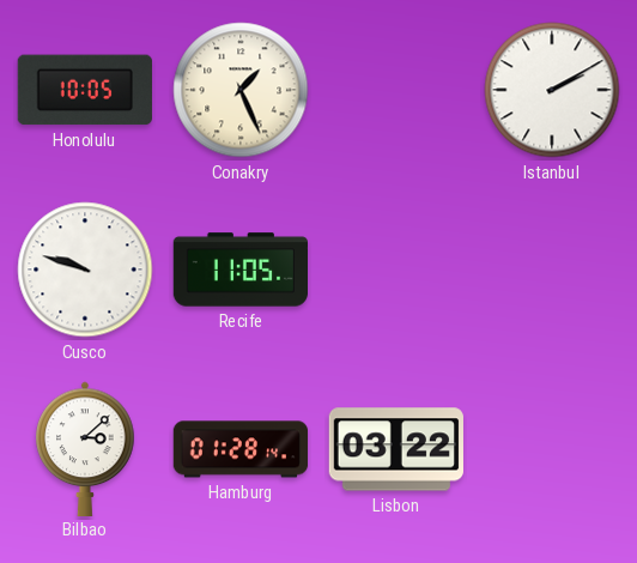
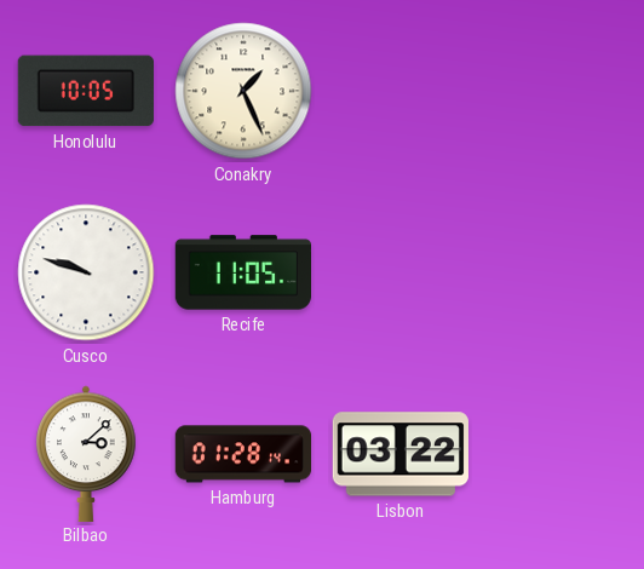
Istanbul: 2:10 -> none (552, 90)
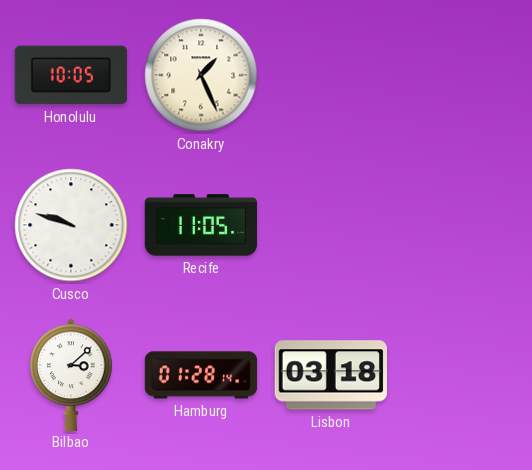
Lisbon: 03:22 -> 03:18 (331, 375)
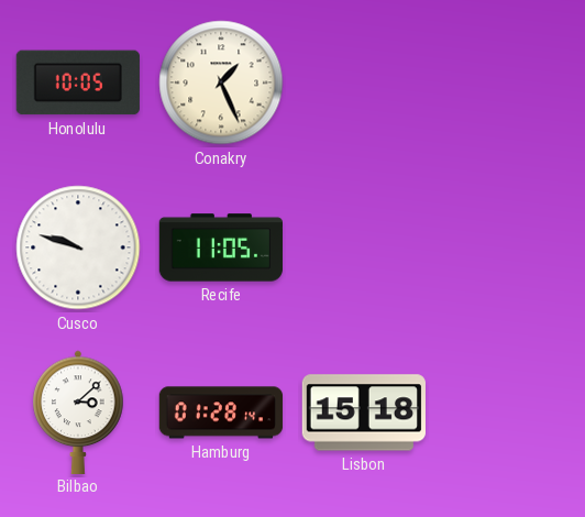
Lisbon: 03:18 -> 15:18 (364, 413)
